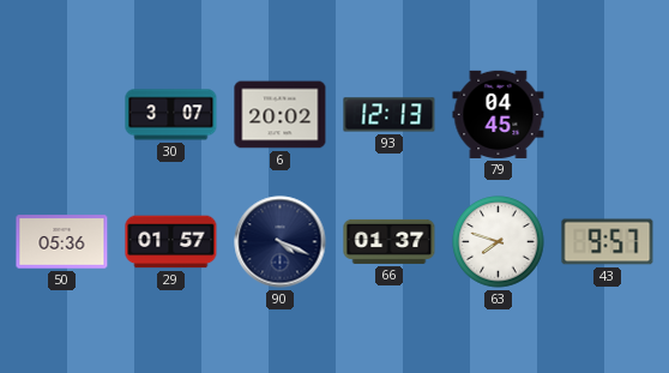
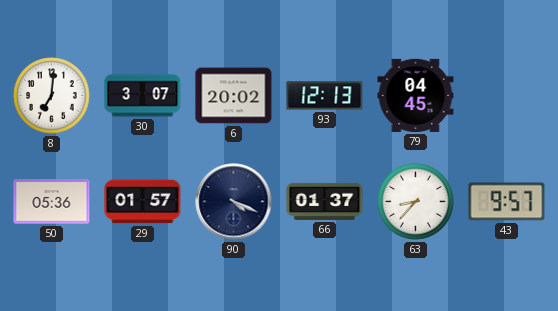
8: none -> 7:01 (52, 96)
63: 7:48 -> 8:37 (416, 202)
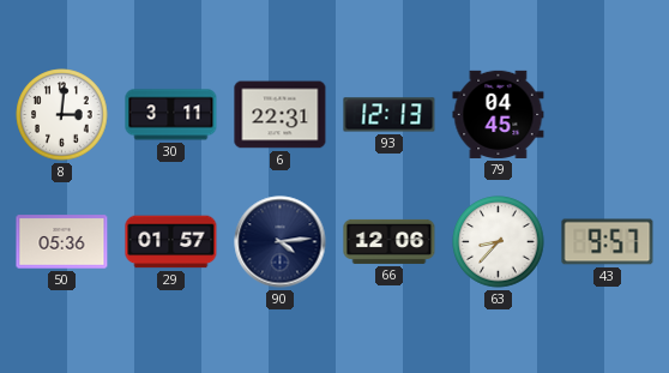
8: 7:01 -> 3:01 (62, 115)
30: 3:07 -> 3:11 (171, 115)
6: 20:02 -> 22:31 (281, 115)
90: 4:19 -> 4:14 (281, 242)
66: 01:37 -> 12:06 (390, 241)
